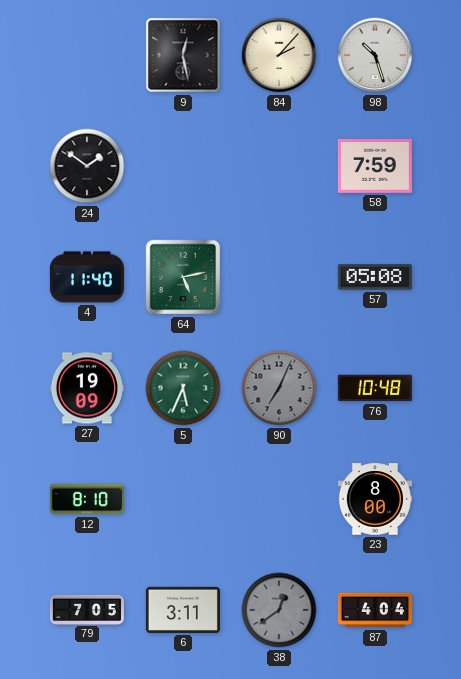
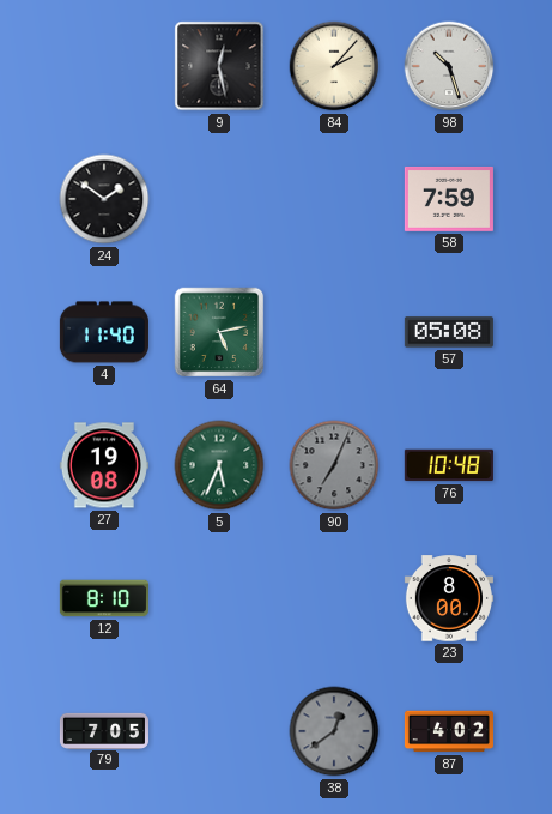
27: 19:09 -> 19:08 (104, 465)
6: 3:11 -> none (183, 610)
87: 4:04 -> 4:02 (449, 731)
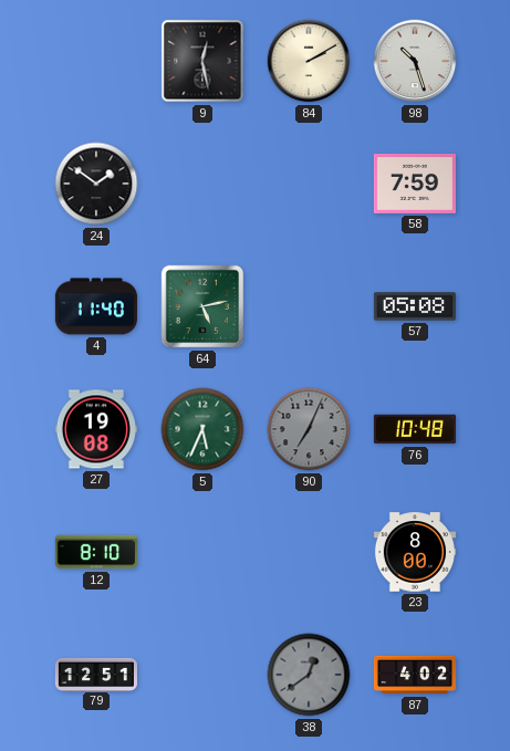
84: 2:07 -> 2:10 (309, 61)
79: 7:05 -> 12:51 (96, 674)
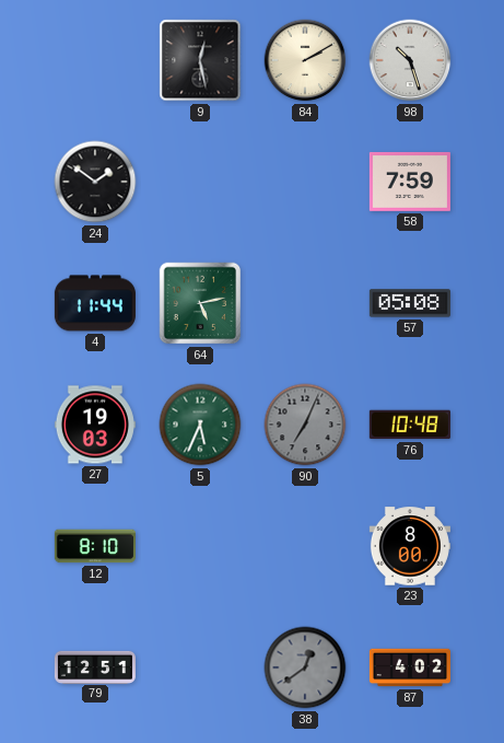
4: 11:40 -> 11:44 (95, 303)
27: 19:08 -> 19:03 (95, 425)
